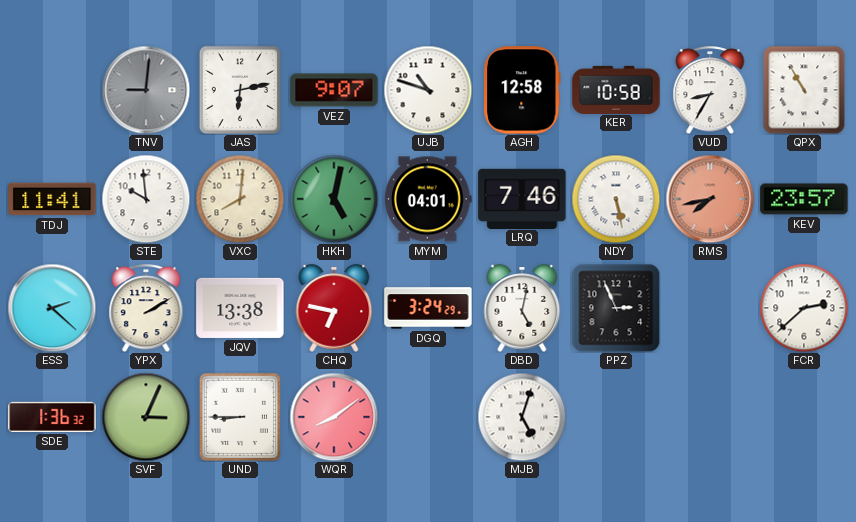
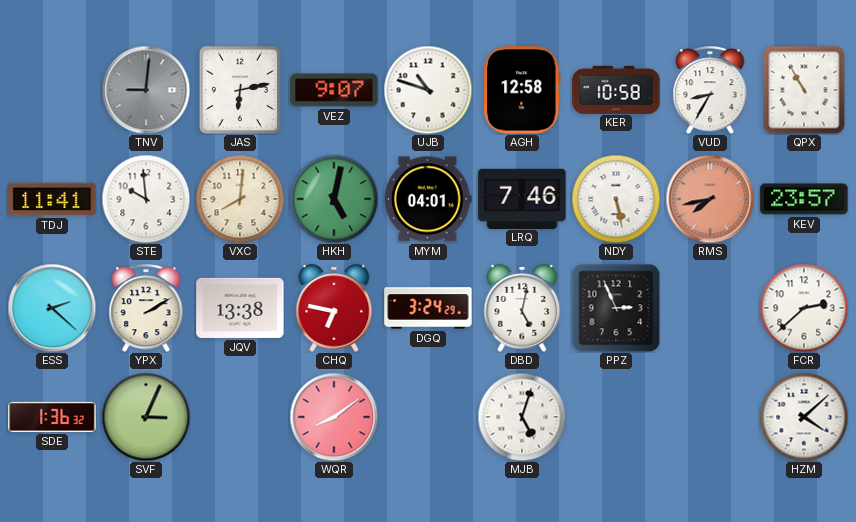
UND: 8:45 -> none (240, 417)
HZM: none -> 4:08 (804, 417)
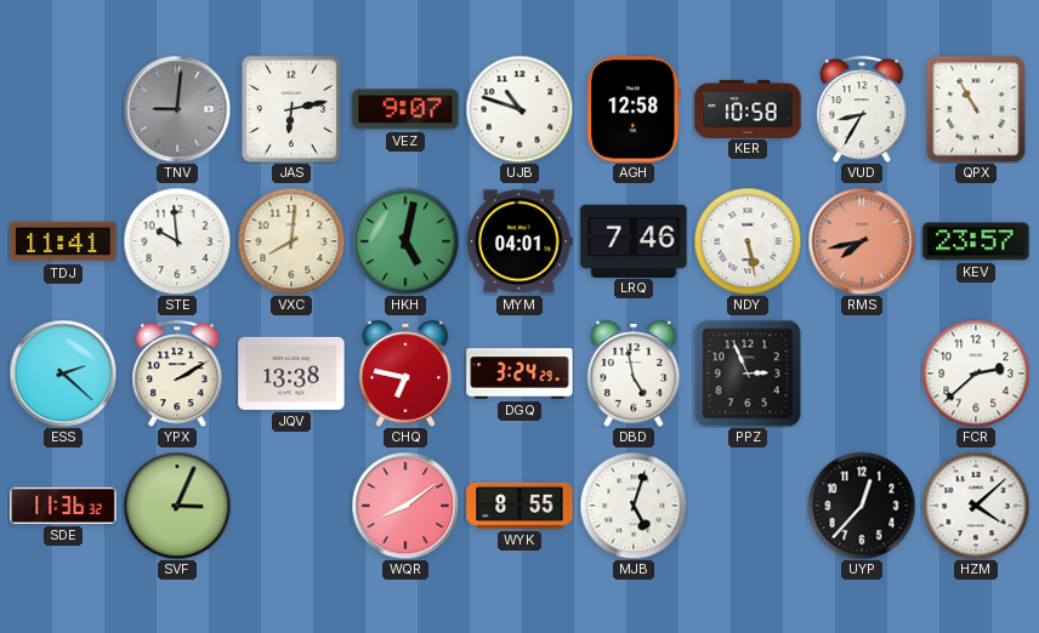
DBD: 5:02 -> 4:58 (634, 373)
SDE: 1:36 -> 11:36 (63, 506)
WYK: none -> 8:55 (519, 506)
UYP: none -> 12:37 (862, 506)
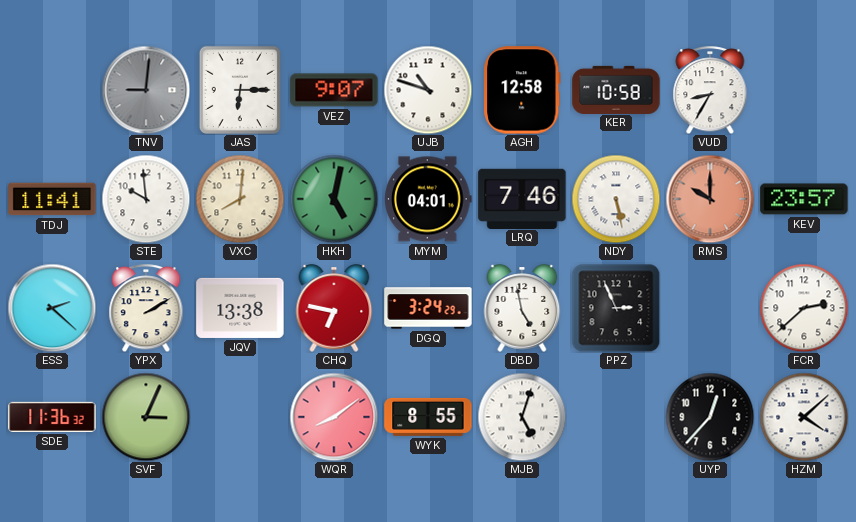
JAS: 6:13 -> 6:15 (240, 90)
QPX: 10:55 -> none (976, 109)
RMS: 7:43 -> 10:00 (710, 199)
